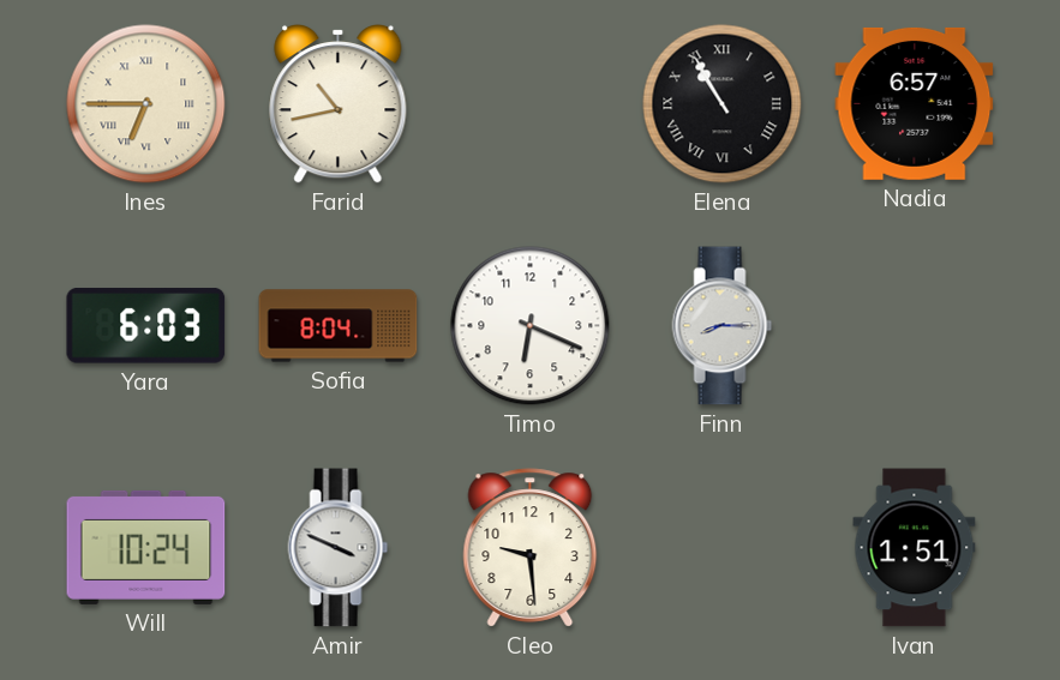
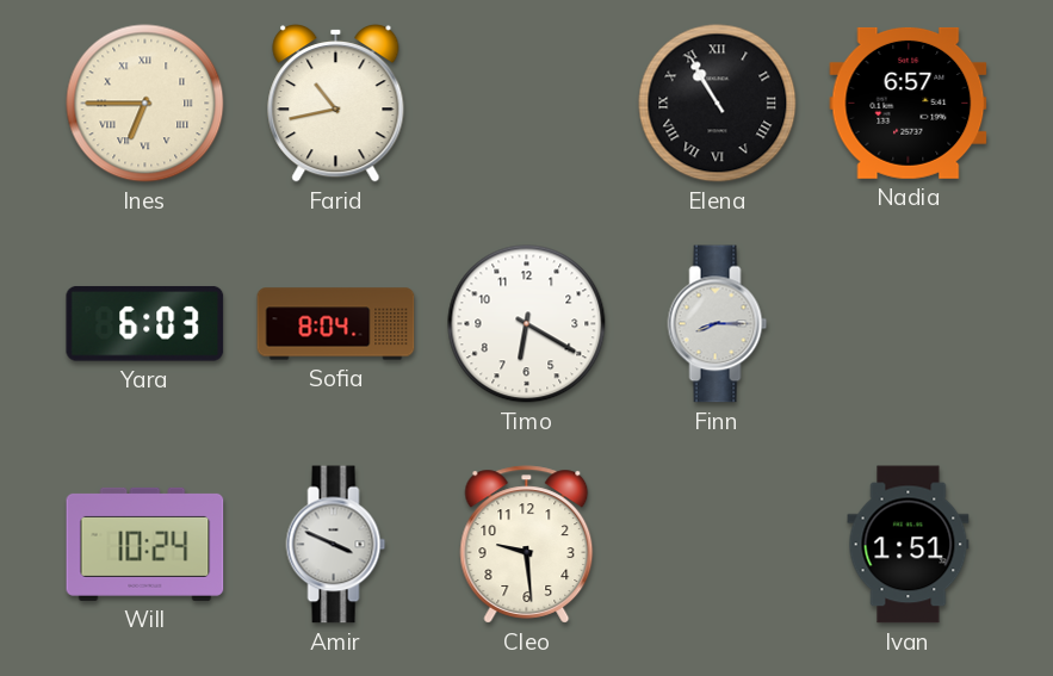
Timo: 6:19 -> 6:20 (527, 324)
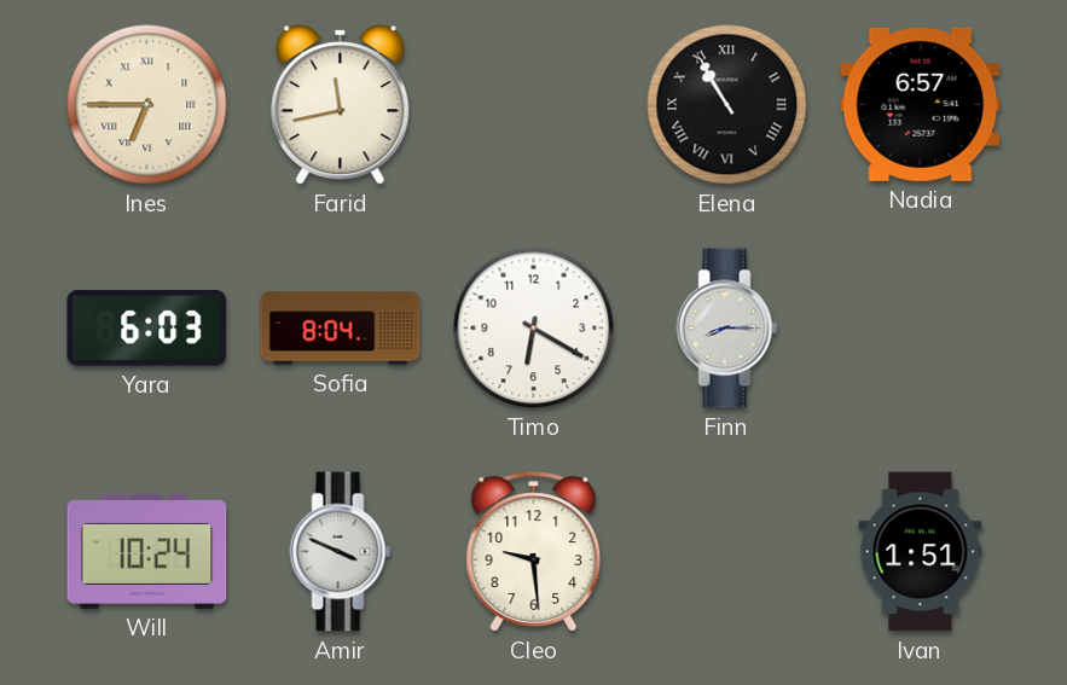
Farid: 10:43 -> 11:43 (341, 104)
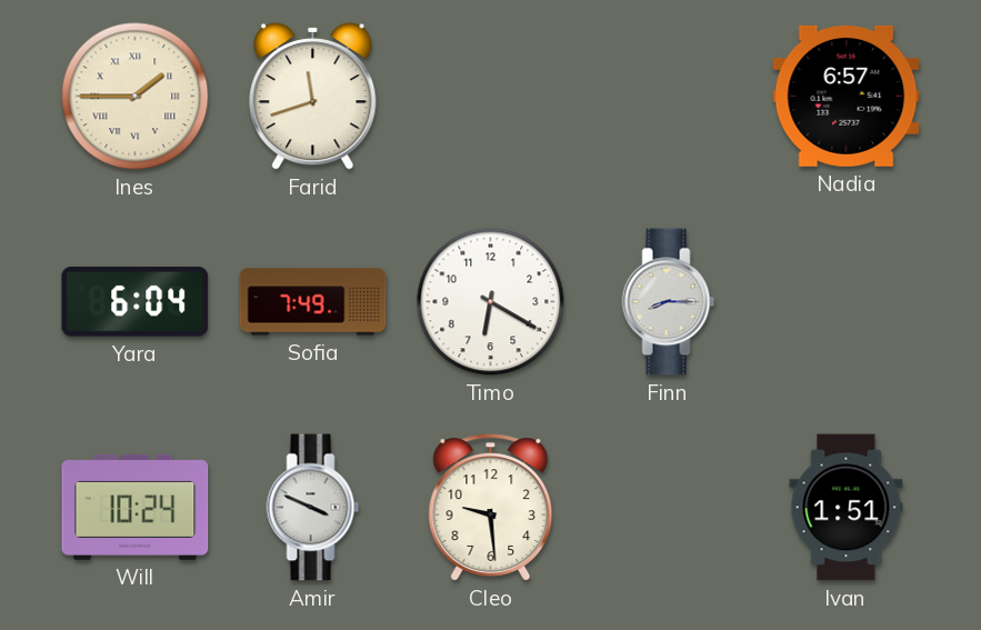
Ines: 6:45 -> 1:45 (136, 97)
Farid: 11:43 -> 11:42 (313, 96)
Elena: 10:55 -> none (727, 105)
Yara: 6:03 -> 6:04 (136, 301)
Sofia: 8:04 -> 7:49 (313, 302)
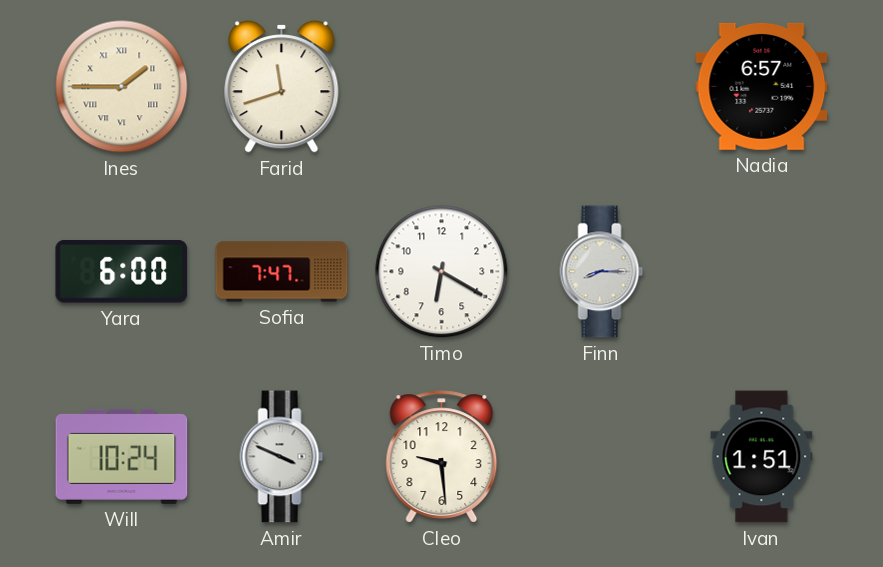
Yara: 6:04 -> 6:00 (122, 271)
Sofia: 7:49 -> 7:47 (282, 272)
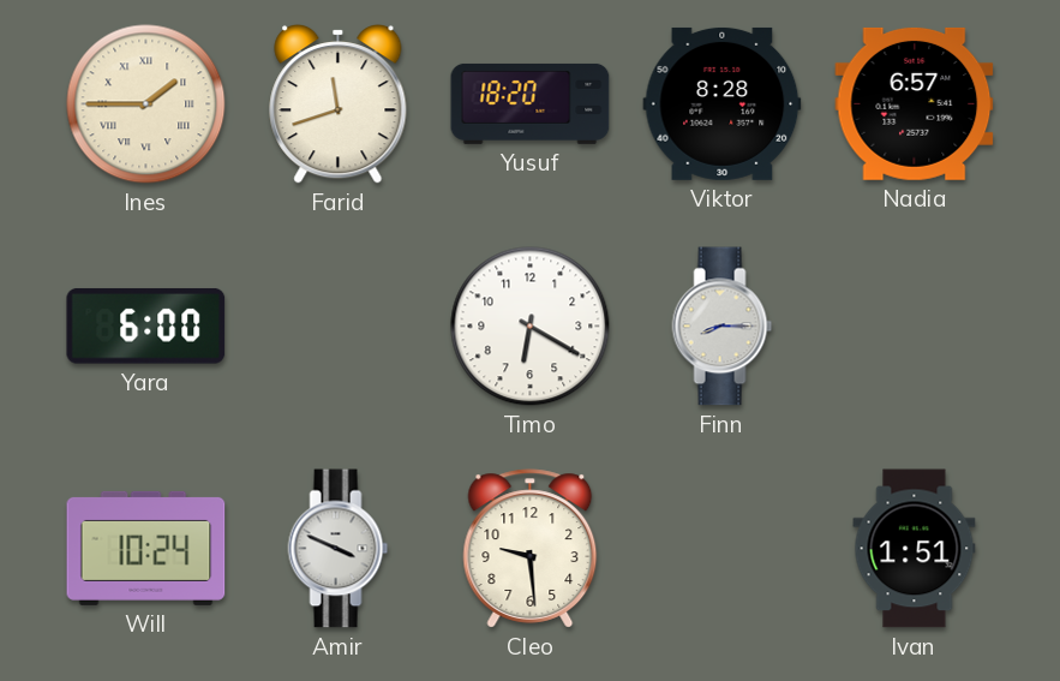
Yusuf: none -> 18:20 (531, 103)
Viktor: none -> 8:28 (723, 103)
Sofia: 7:47 -> none (282, 272)
